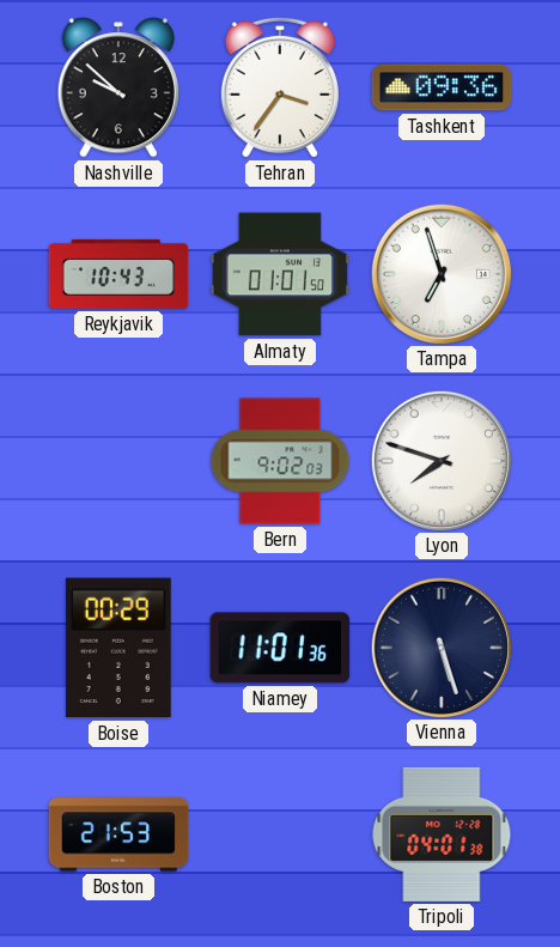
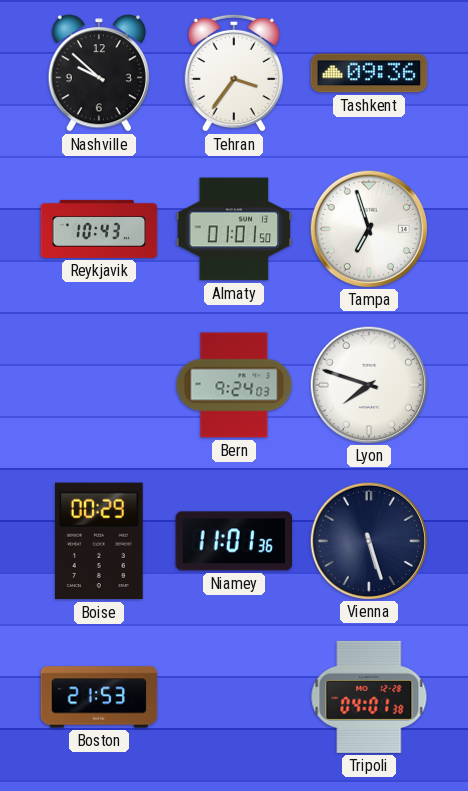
Bern: 9:02 -> 9:24 (234, 385)
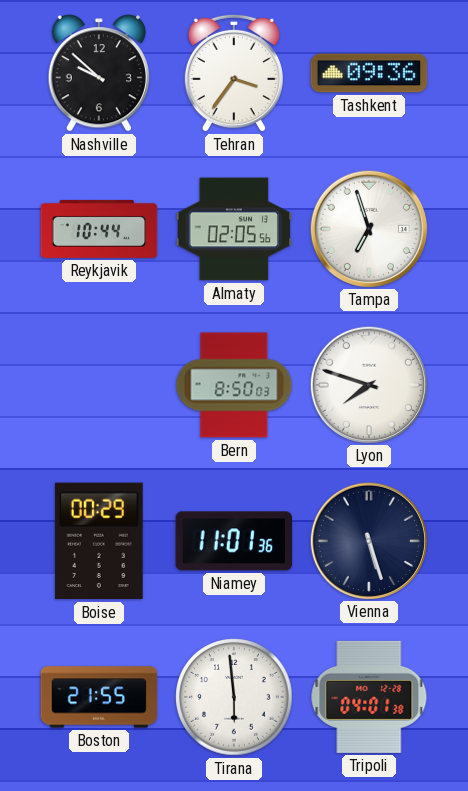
Reykjavik: 10:43 -> 10:44 (99, 229)
Almaty: 01:01 -> 02:05 (234, 229)
Bern: 9:24 -> 8:50 (234, 385)
Boston: 21:53 -> 21:55 (99, 697)
Tirana: none -> 5:59 (234, 697)
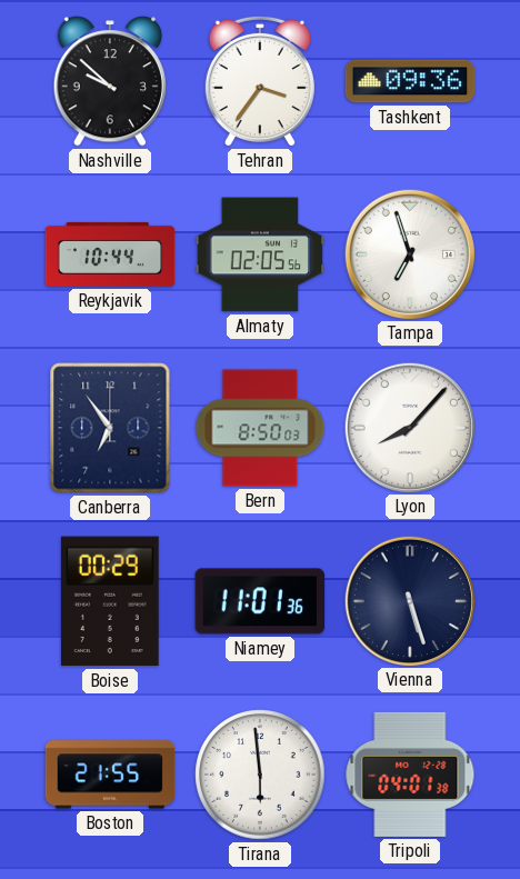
Canberra: none -> 6:54 (110, 428)
Lyon: 7:48 -> 8:07 (409, 427)
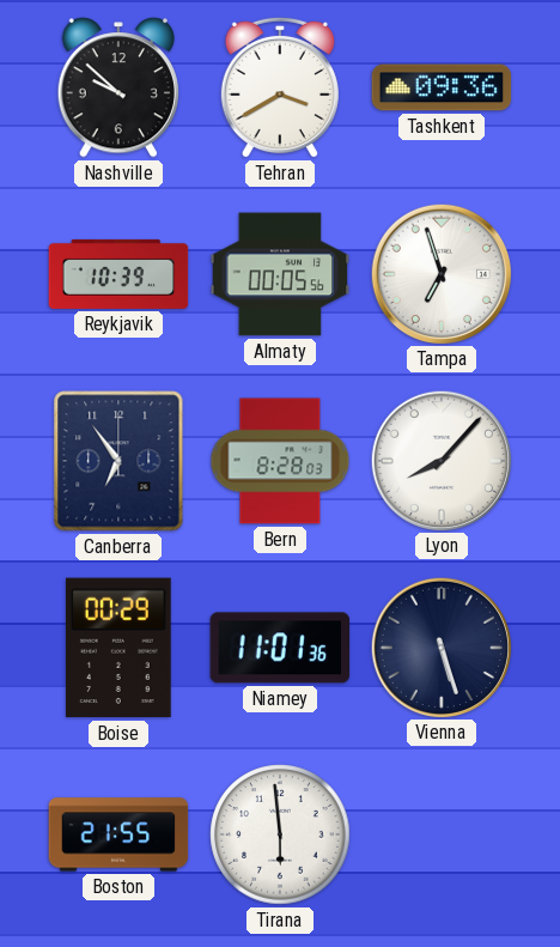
Tehran: 3:36 -> 3:40 (280, 87)
Reykjavik: 10:44 -> 10:39 (118, 274)
Almaty: 02:05 -> 00:05 (280, 274)
Bern: 8:50 -> 8:28 (280, 461)
Tripoli: 04:01 -> none (410, 775)
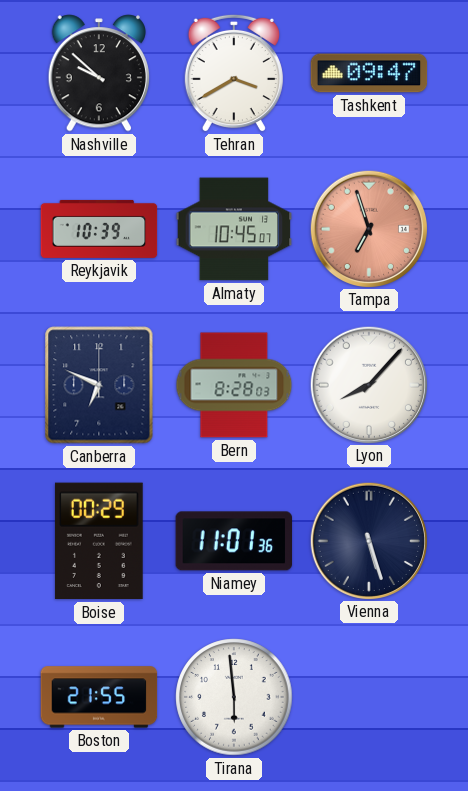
Tashkent: 09:36 -> 09:47 (369, 73)
Almaty: 00:05 -> 10:45 (234, 229)
Tampa dial: white -> salmon (368, 228)
Canberra: 6:54 -> 6:49 (99, 385)
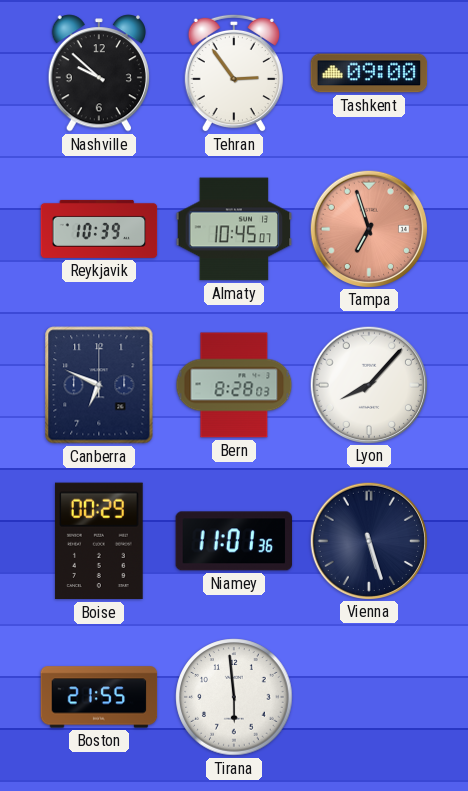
Tehran: 3:40 -> 2:54 (234, 73)
Tashkent: 09:47 -> 09:00 (369, 73)
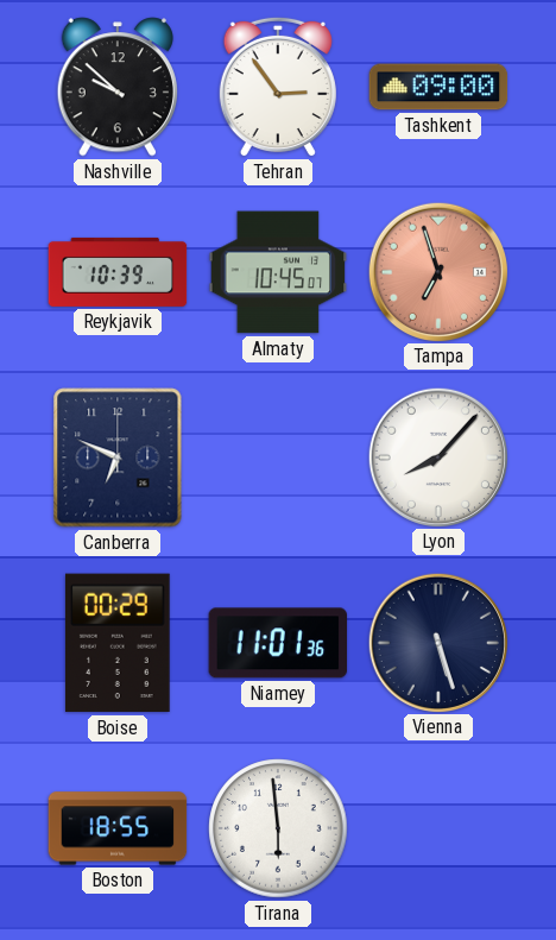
Bern: 8:28 -> none (234, 385)
Boston: 21:55 -> 18:55 (118, 828)
